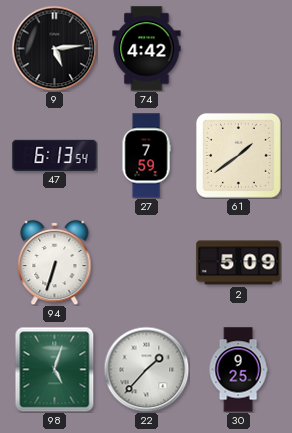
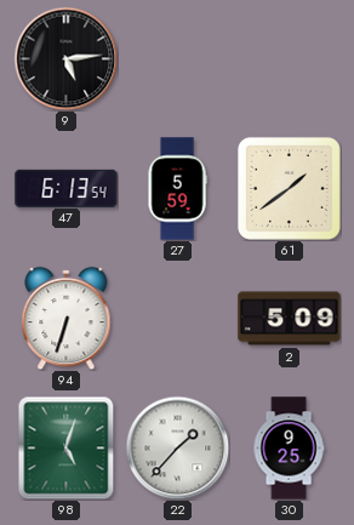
74: 4:42 -> none (147, 49)
27: 7:59 -> 5:59 (177, 189)
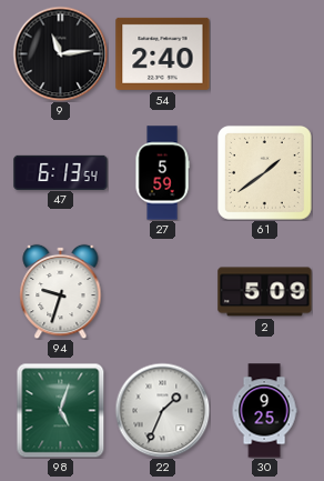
9: 5:14 -> 11:14 (60, 53)
54: none -> 2:40 (163, 53)
94: 6:33 -> 9:33 (61, 291)
22: 1:37 -> 1:34 (162, 410)
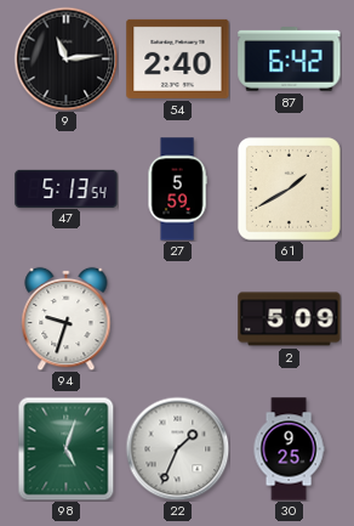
87: none -> 6:42 (290, 60)
47: 6:13 -> 5:13 (67, 188)
61: 1:39 -> 1:40 (289, 188)
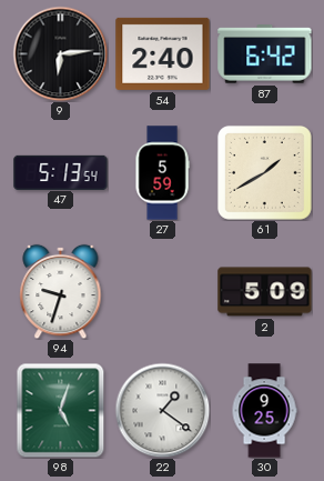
9: 11:14 -> 6:14 (60, 53)
22: 1:34 -> 1:21 (162, 410)
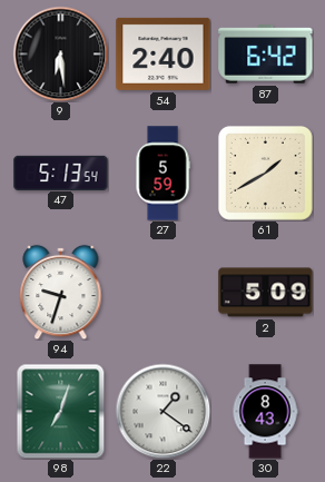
9: 6:14 -> 6:29 (60, 53)
98: 5:03 -> 7:03 (61, 411)
30: 9:25 -> 8:43 (265, 412)
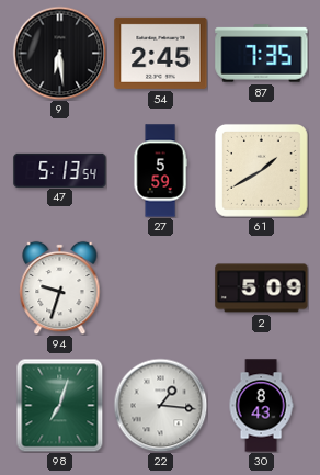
54: 2:40 -> 2:45 (161, 53)
87: 6:42 -> 7:35 (262, 54)
22: 1:21 -> 1:16 (160, 405)
